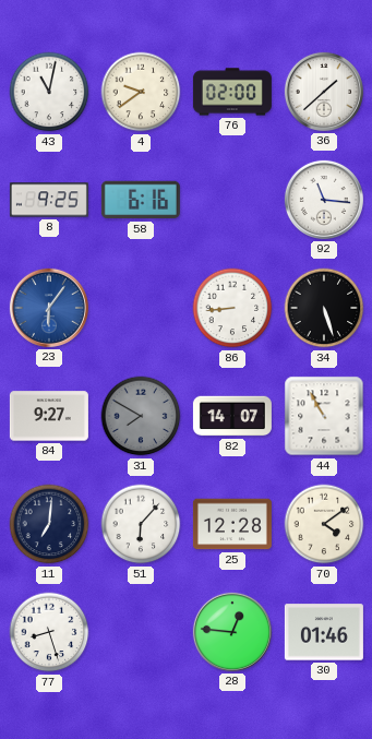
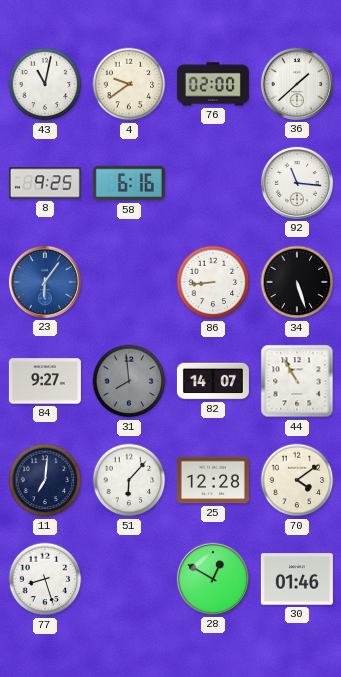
31: 7:50 -> 7:59 (129, 381)
28: 12:46 -> 12:50 (213, 579)
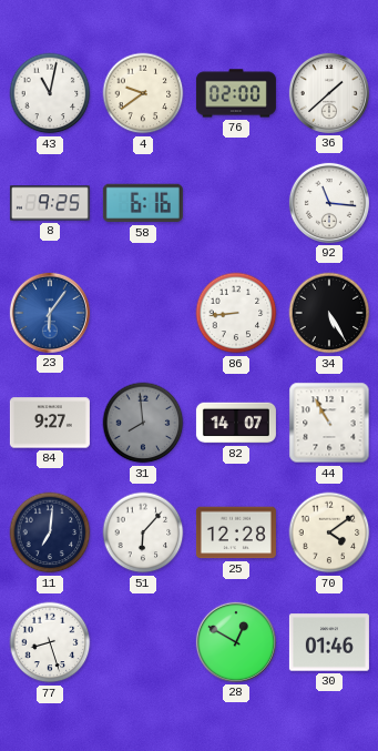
34: 5:27 -> 5:25 (329, 313)
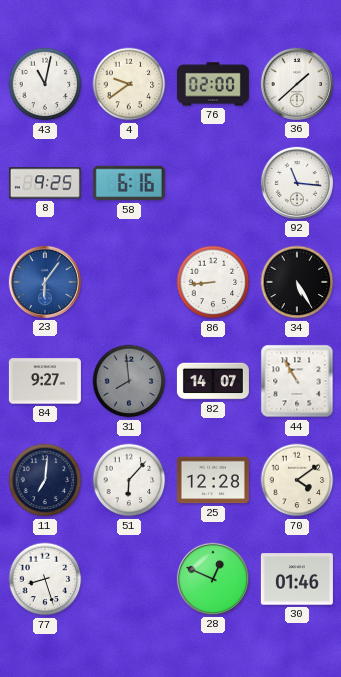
28: 12:50 -> 12:49 (213, 579)
